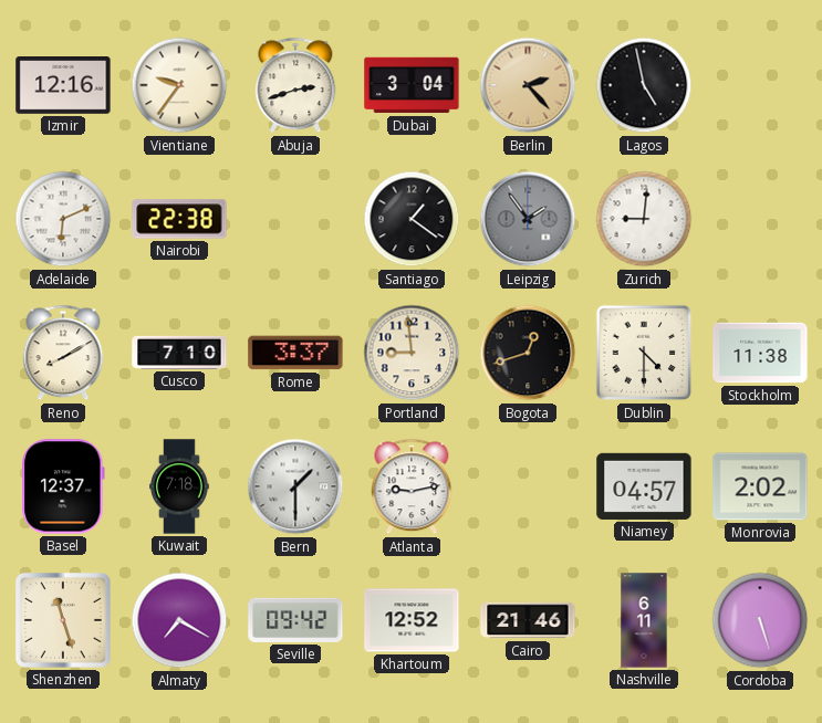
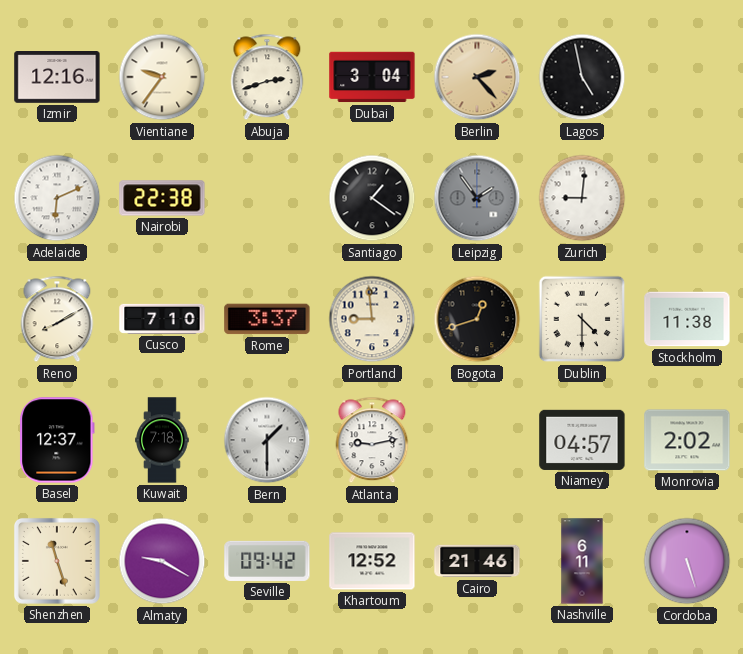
Almaty: 7:20 -> 9:20 (162, 561)
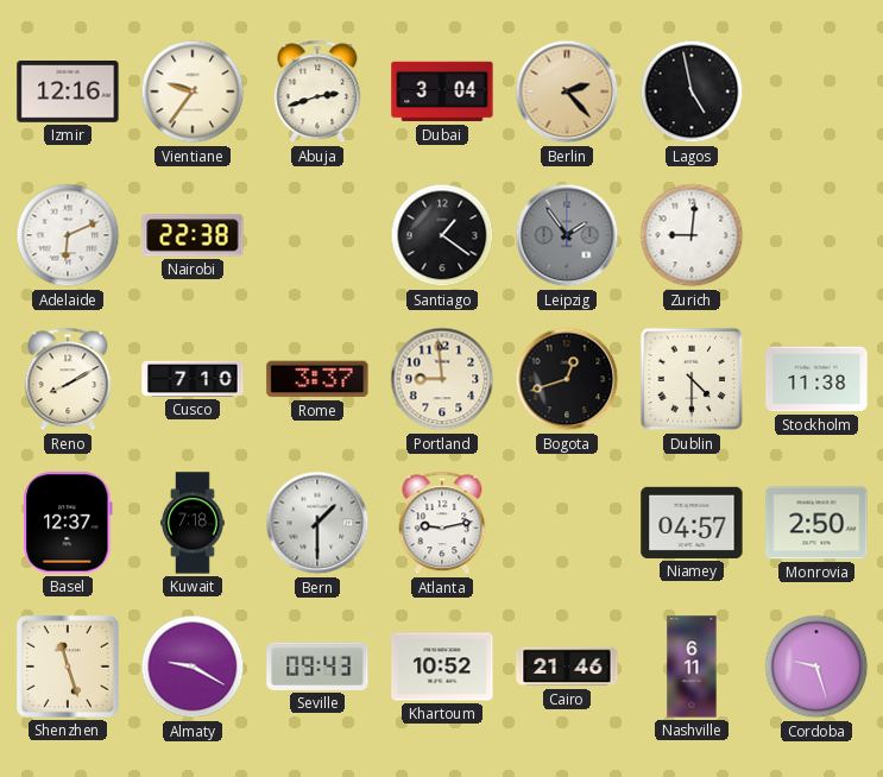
Monrovia: 2:02 -> 2:50 (816, 523)
Seville: 09:42 -> 09:43 (317, 667)
Khartoum: 12:52 -> 10:52 (442, 667)
Cordoba: 5:27 -> 9:27 (816, 667)
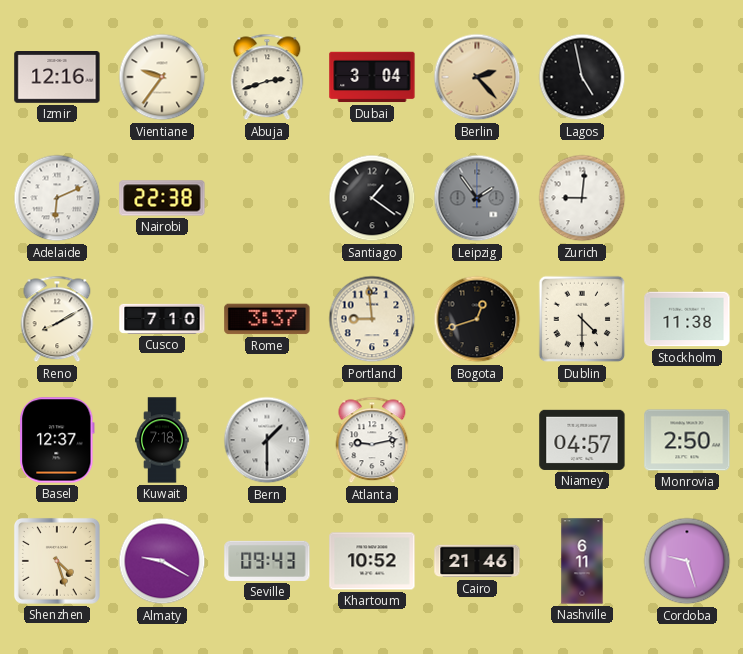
Shenzhen: 11:27 -> 4:27 (57, 561)
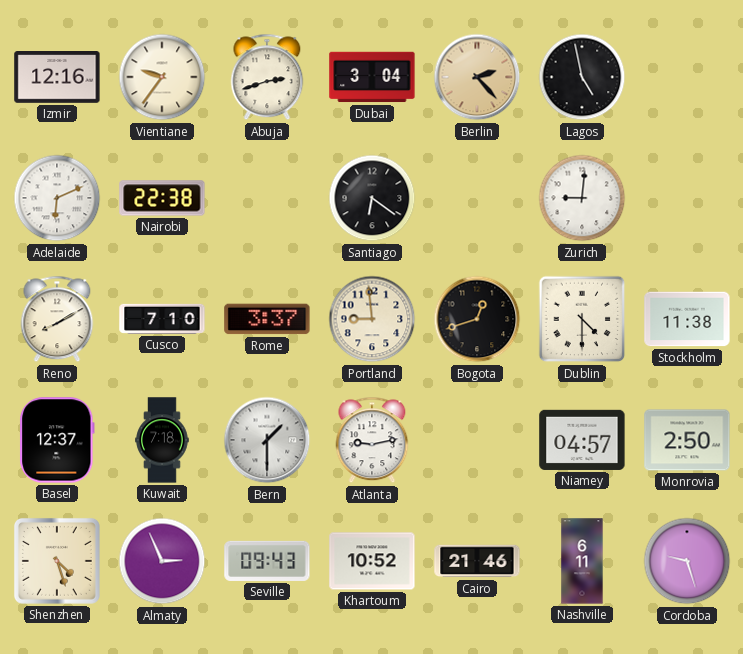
Santiago: 1:21 -> 6:21 (372, 198)
Leipzig: 1:54 -> none (477, 198)
Almaty: 9:20 -> 2:56 (162, 561)
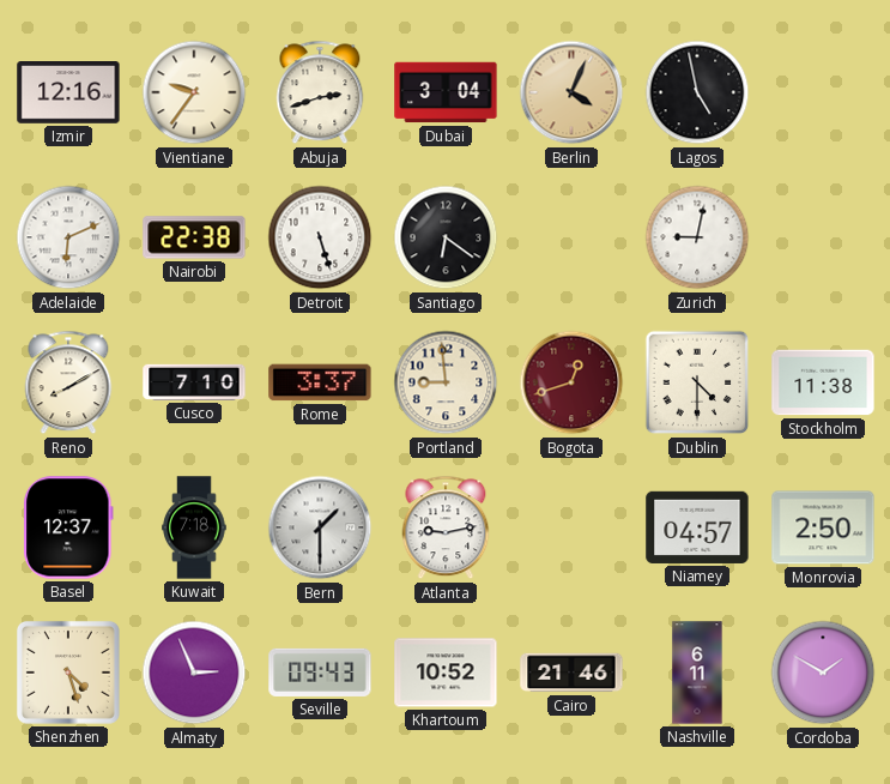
Berlin: 2:23 -> 4:04 (571, 92)
Detroit: none -> 5:27 (320, 237)
Zurich: 9:01 -> 9:02 (697, 237)
Bogota dial: black -> burgundy (571, 382)
Cordoba: 9:27 -> 1:50 (823, 673)
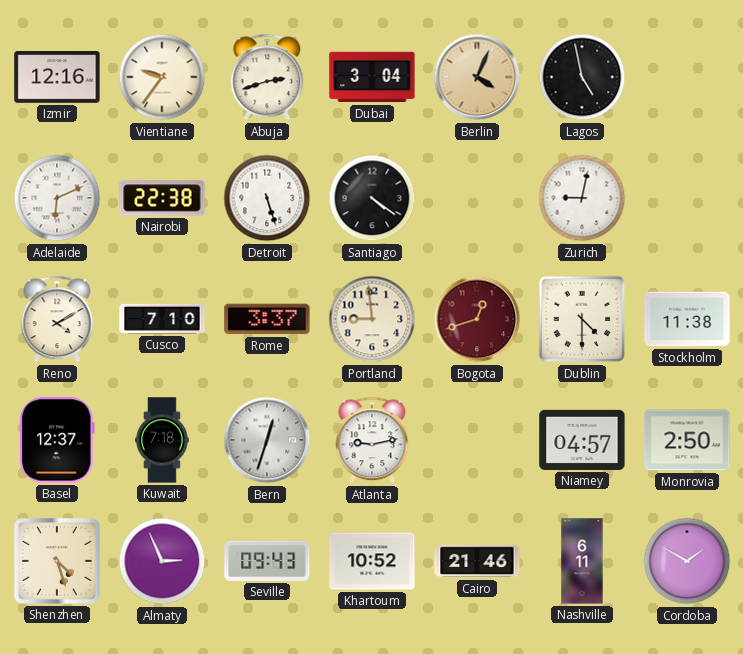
Santiago: 6:21 -> 4:21 (372, 198)
Reno: 8:10 -> 4:10 (57, 319)
Bern: 1:30 -> 12:33 (267, 440)
